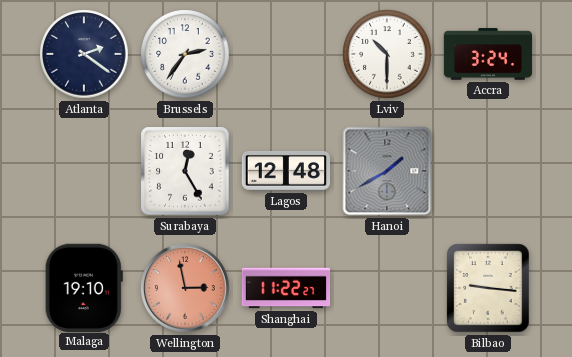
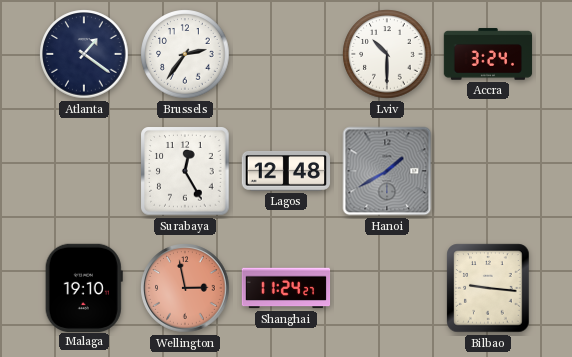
Atlanta: 2:21 -> 1:21 (84, 54)
Shanghai: 11:22 -> 11:24 (286, 288)
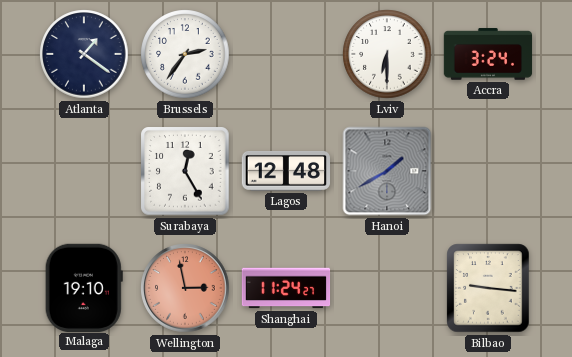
Lviv: 10:30 -> 6:30 (387, 54)
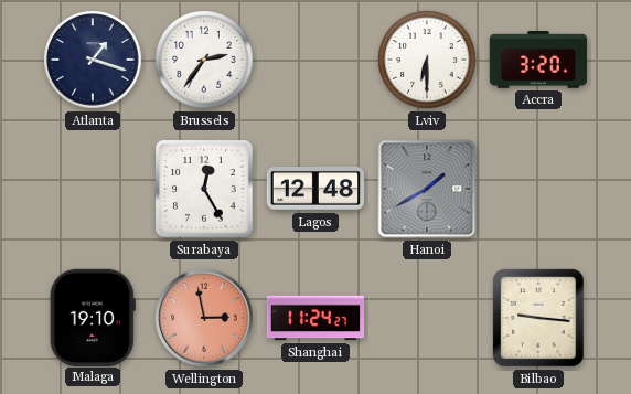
Atlanta: 1:21 -> 1:18 (93, 60)
Accra: 3:24 -> 3:20 (538, 60)
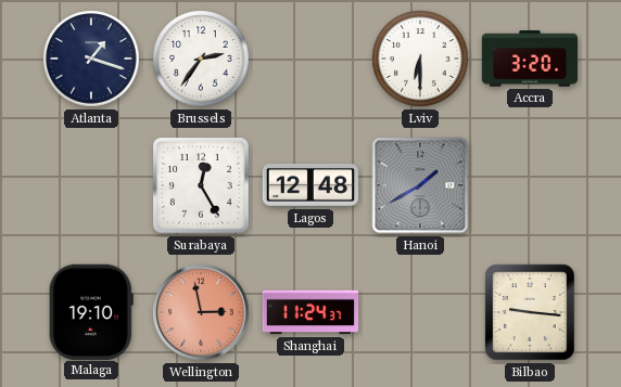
Shanghai: 11:24:27 -> 11:24:37 (310, 312)
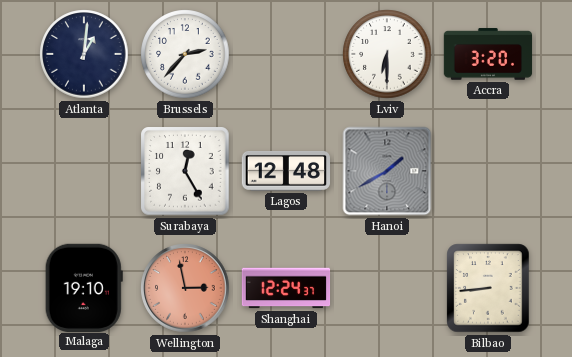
Atlanta: 1:18 -> 1:01 (84, 54)
Brussels: 2:36 -> 2:37 (185, 54)
Shanghai: 11:24 -> 12:24 (286, 288)
Bilbao: 9:16 -> 8:44 (488, 288)
